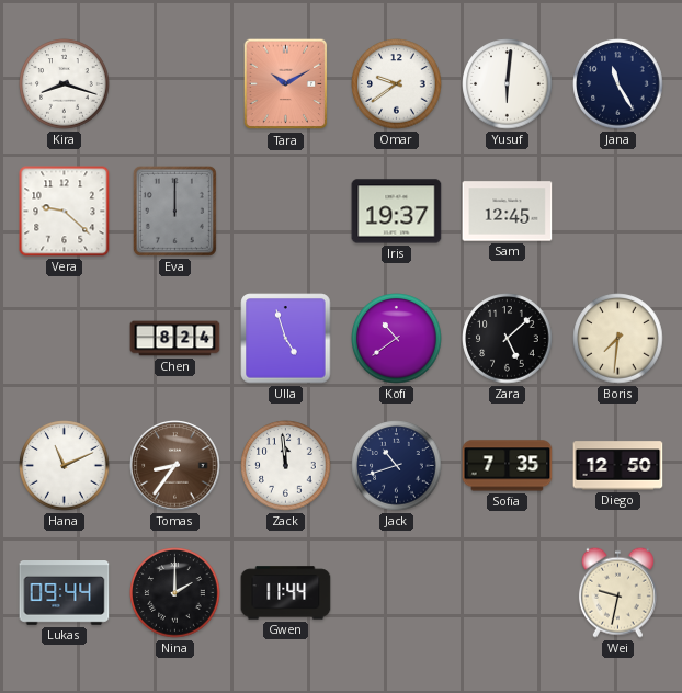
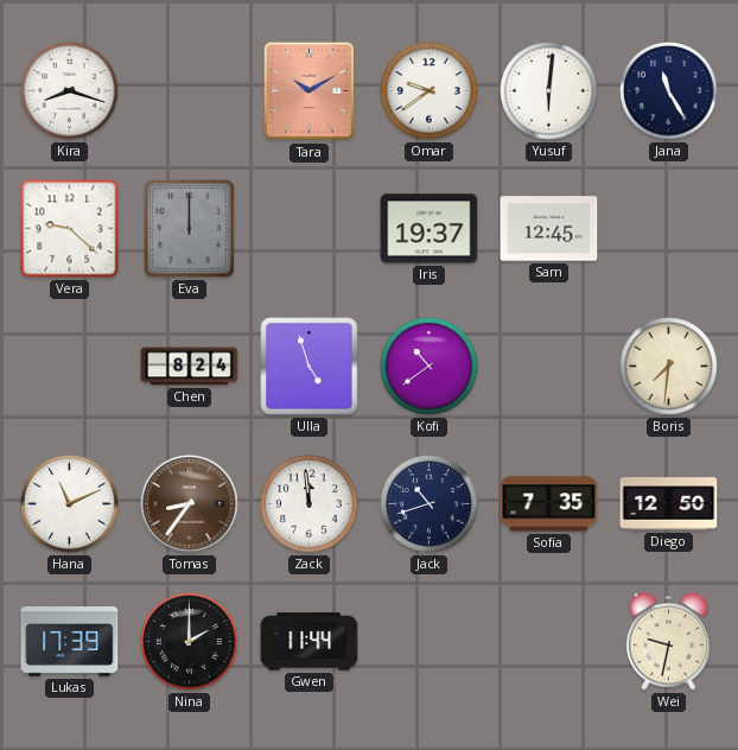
Zara: 5:08 -> none (508, 339)
Lukas: 09:44 -> 17:39 (70, 642)
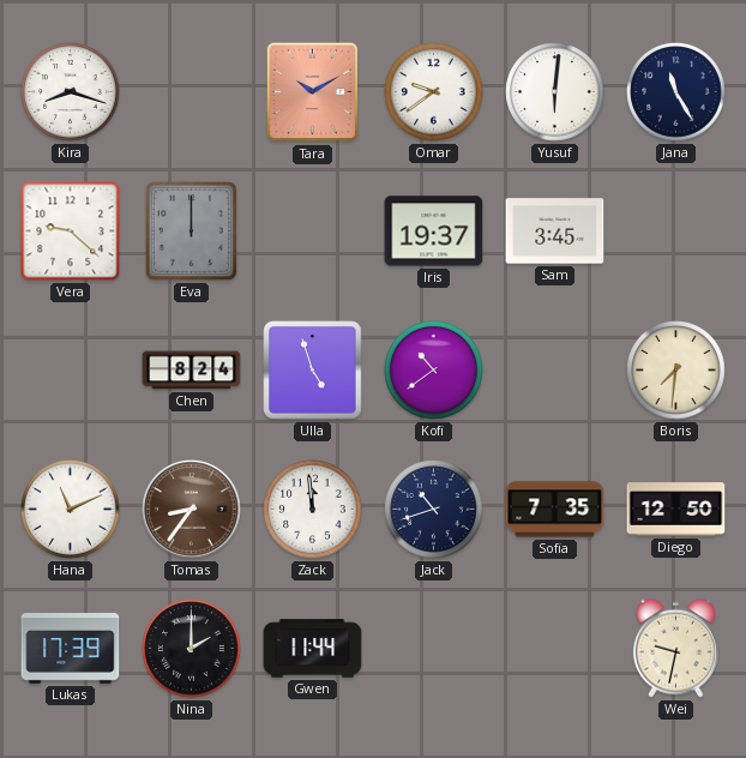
Sam: 12:45 -> 3:45 (555, 231)
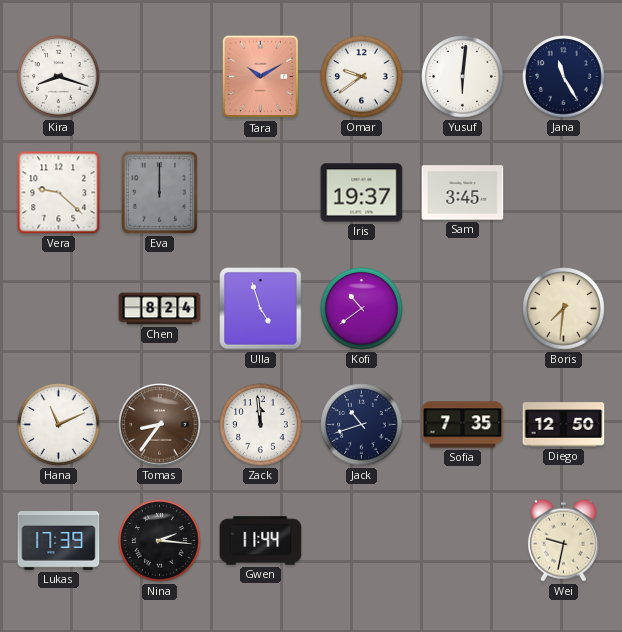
Nina: 2:00 -> 2:16 (160, 541)
